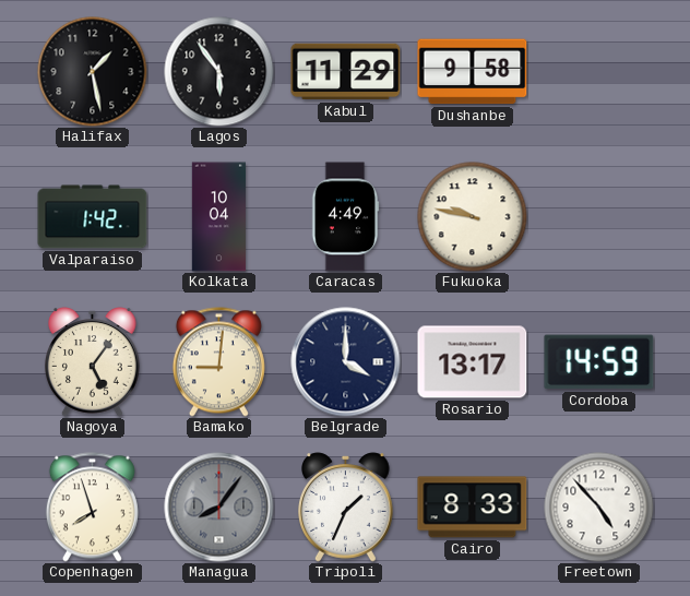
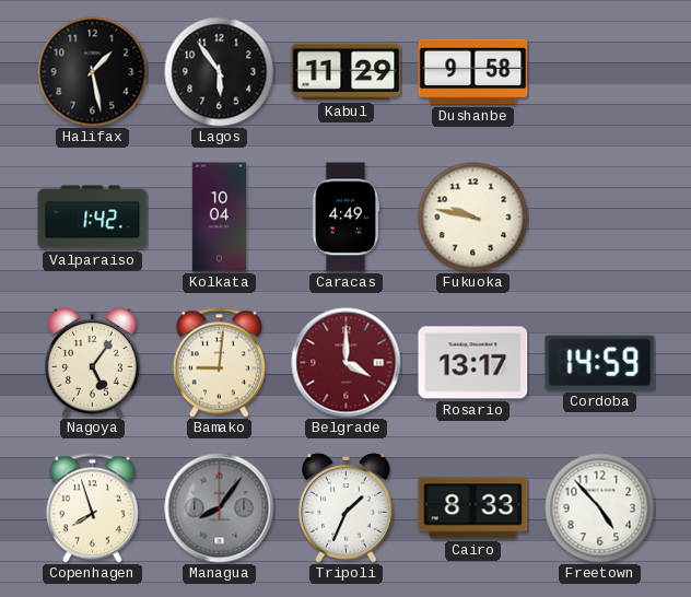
Belgrade dial: navy -> burgundy (347, 363)
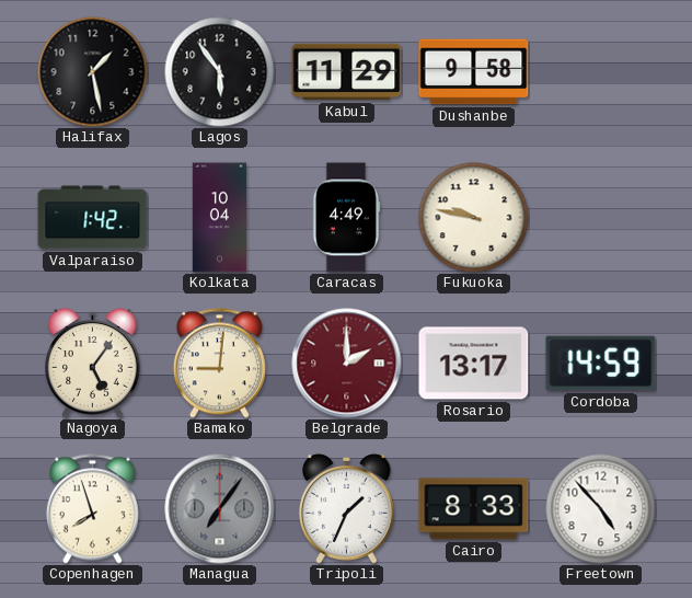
Belgrade: 4:00 -> 2:00 (347, 364)
Managua: 8:06 -> 7:06 (220, 509)
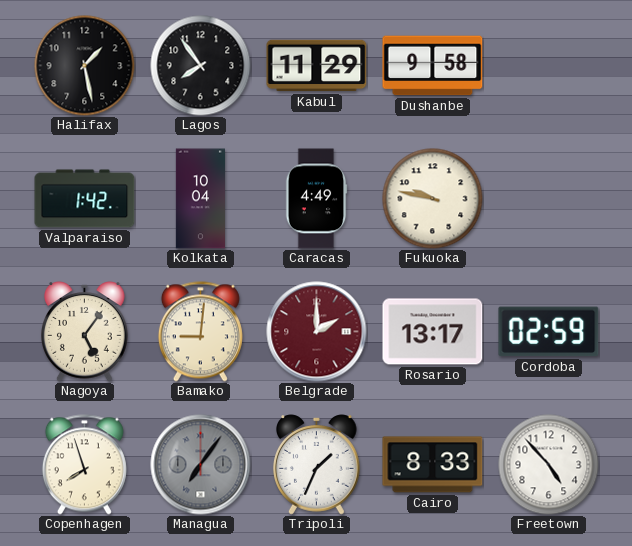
Lagos: 5:54 -> 7:54 (201, 66)
Cordoba: 14:59 -> 02:59 (549, 332)
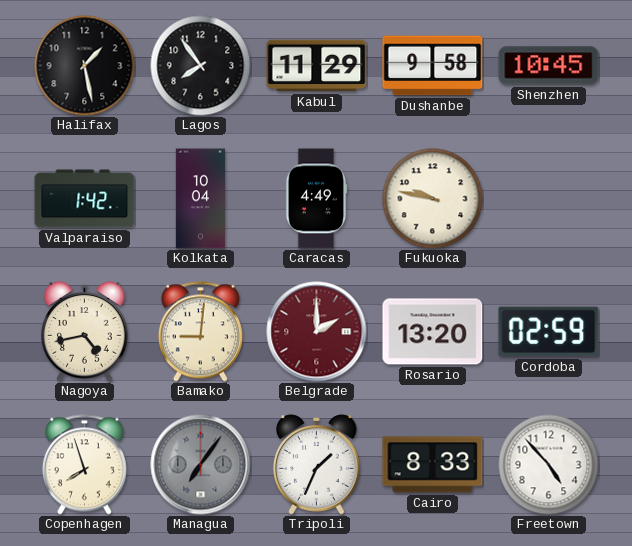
Shenzhen: none -> 10:45 (549, 66)
Nagoya: 5:06 -> 4:43 (85, 332)
Rosario: 13:17 -> 13:20 (433, 332)
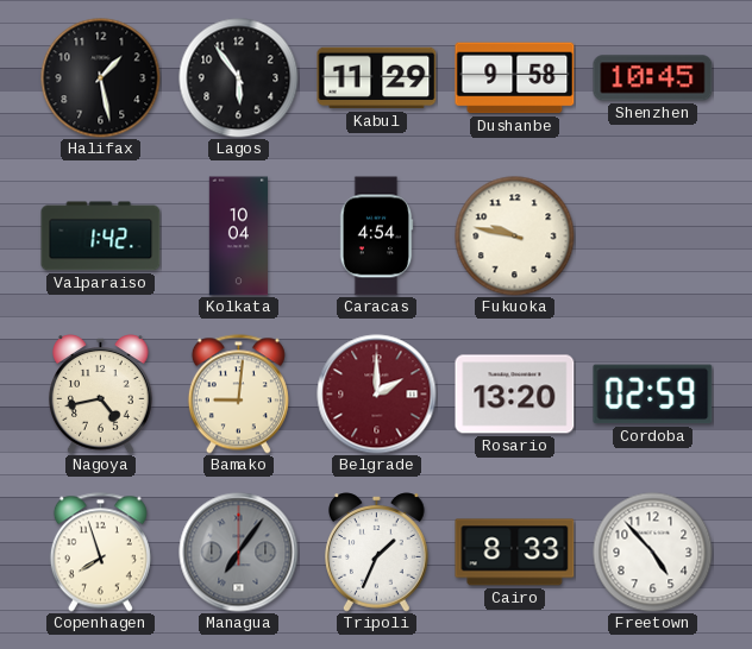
Lagos: 7:54 -> 5:54 (239, 78)
Caracas: 4:49 -> 4:54 (376, 237)
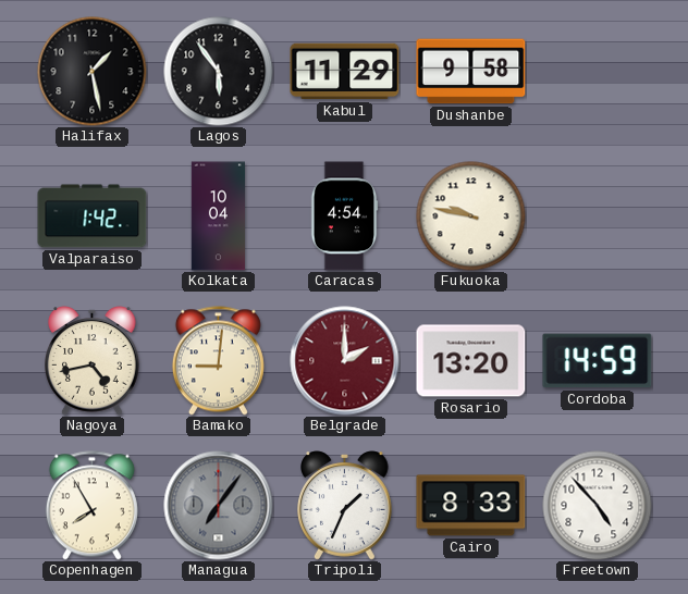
Shenzhen: 10:45 -> none (653, 78)
Cordoba: 02:59 -> 14:59 (598, 361)
Copenhagen: 7:57 -> 7:55 (91, 506)
